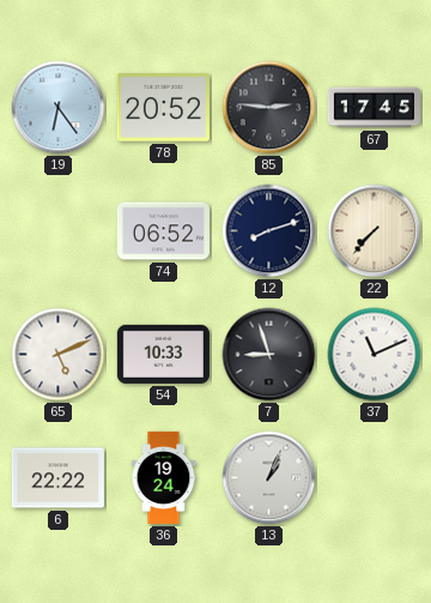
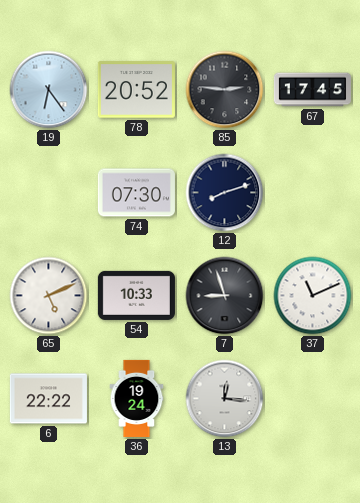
74: 06:52 -> 07:30 (136, 193)
22: 7:37 -> none (375, 231)
13: 1:04 -> 12:16 (225, 399)
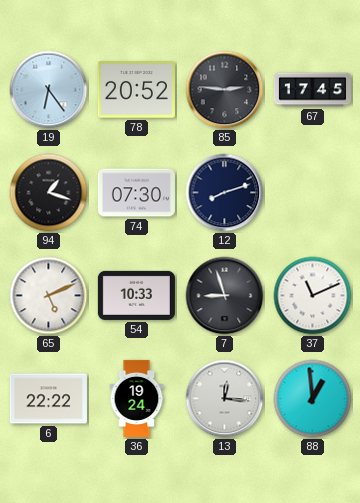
94: none -> 1:18 (49, 193)
88: none -> 12:59 (313, 399)
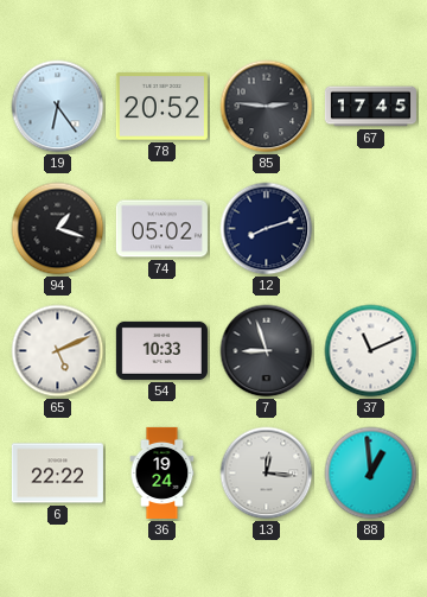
74: 07:30 -> 05:02 (161, 229)
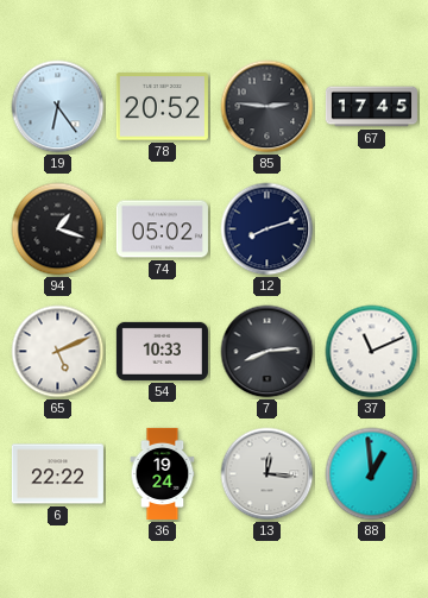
7: 8:57 -> 8:14 (267, 352)
